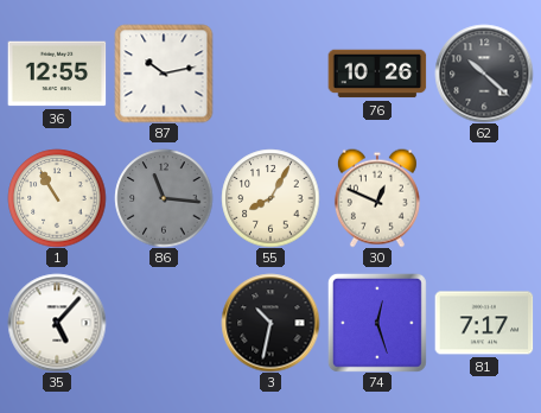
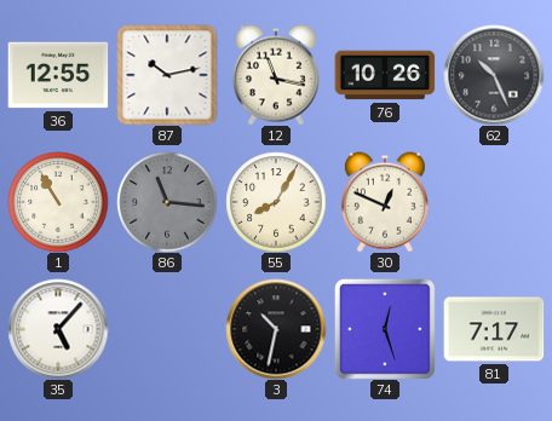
12: none -> 11:17 (276, 75)
62: 10:22 -> 10:26 (494, 75)
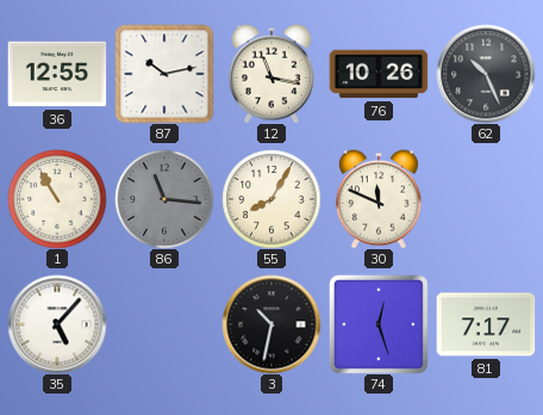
30: 12:49 -> 11:49 (379, 199)
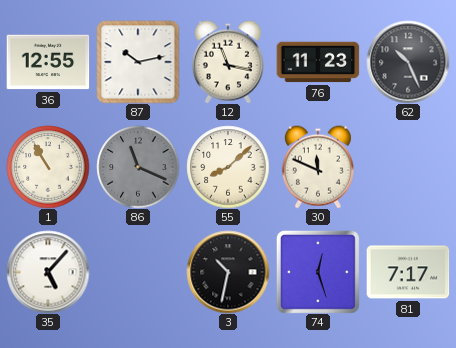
76: 10:26 -> 11:23 (318, 62)
86: 11:16 -> 11:19 (138, 167)
55: 8:05 -> 8:08 (228, 167)
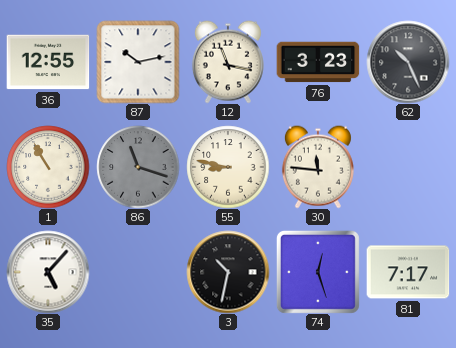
76: 11:23 -> 3:23 (318, 62)
86: 11:19 -> 11:18 (138, 167)
55: 8:08 -> 8:47 (228, 167)
30: 11:49 -> 11:46 (318, 167)
